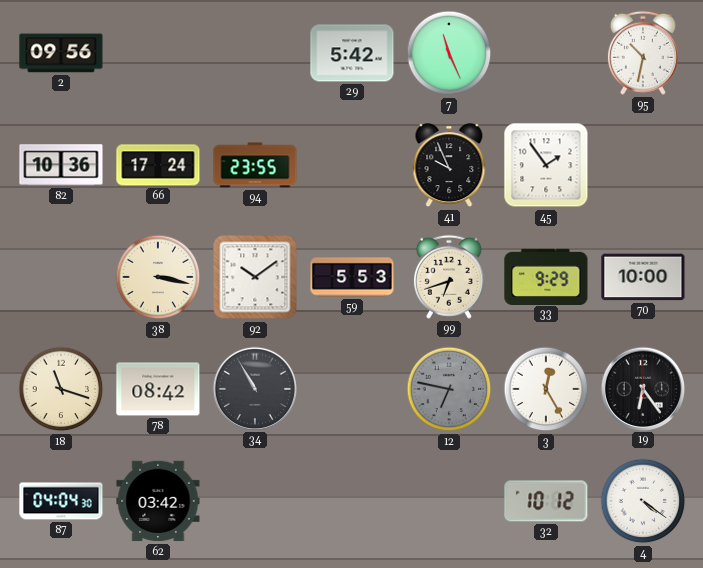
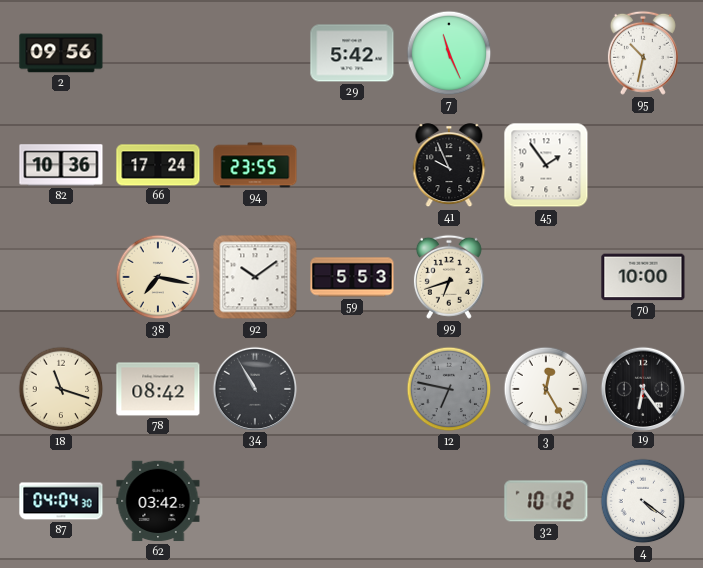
38: 3:17 -> 7:17 (158, 277)
33: 9:29 -> none (546, 276)
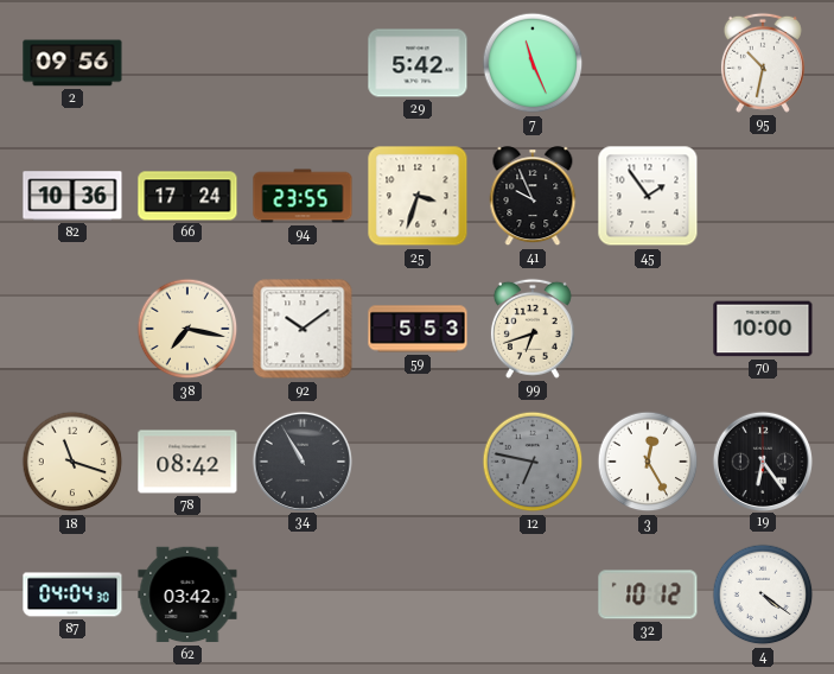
25: none -> 3:33 (418, 196)
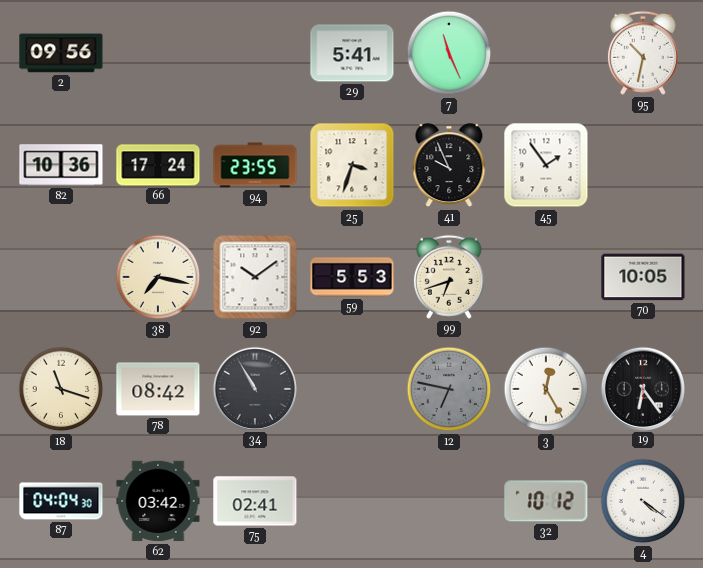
29: 5:42 -> 5:41 (352, 53)
70: 10:00 -> 10:05 (643, 277)
75: none -> 02:41 (255, 501)
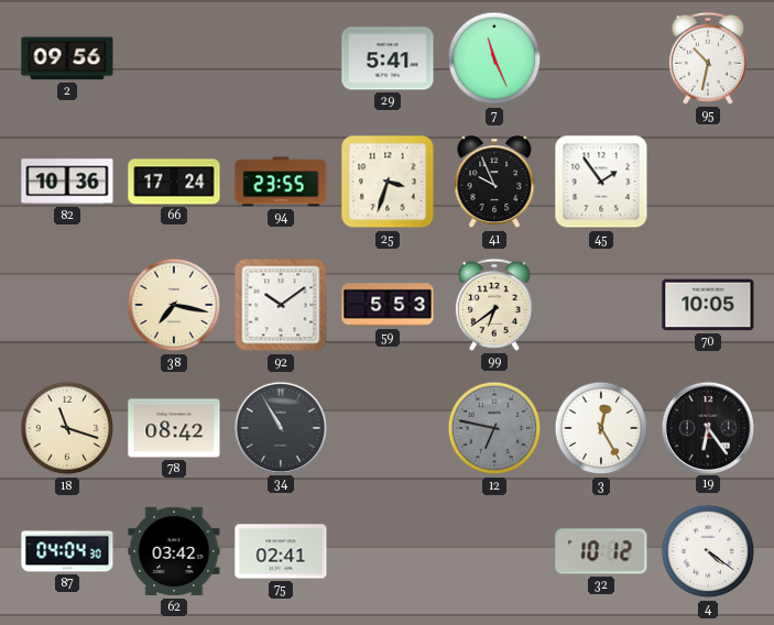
99: 6:42 -> 6:39 (494, 305)
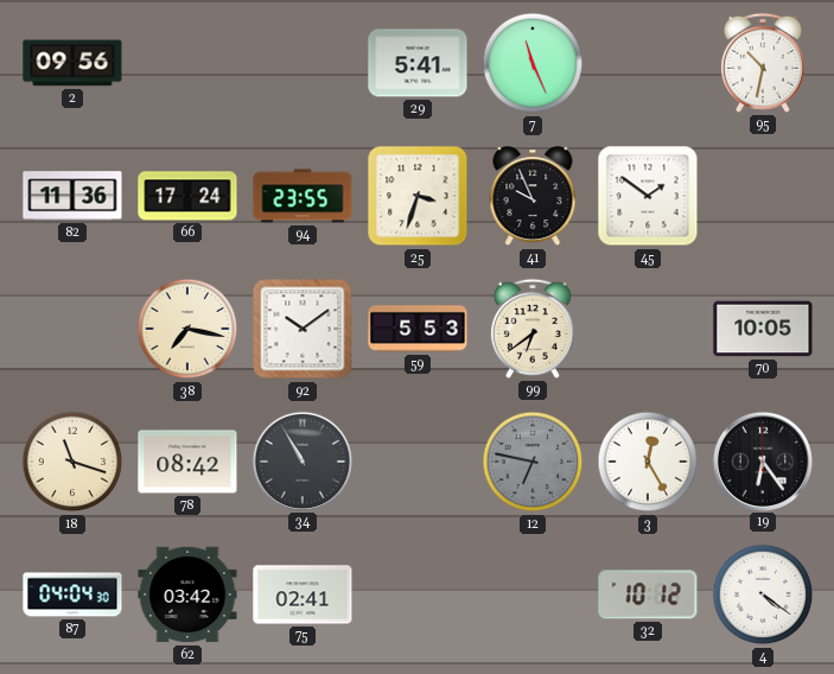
82: 10:36 -> 11:36 (72, 196)
45: 1:54 -> 1:51 (648, 196)
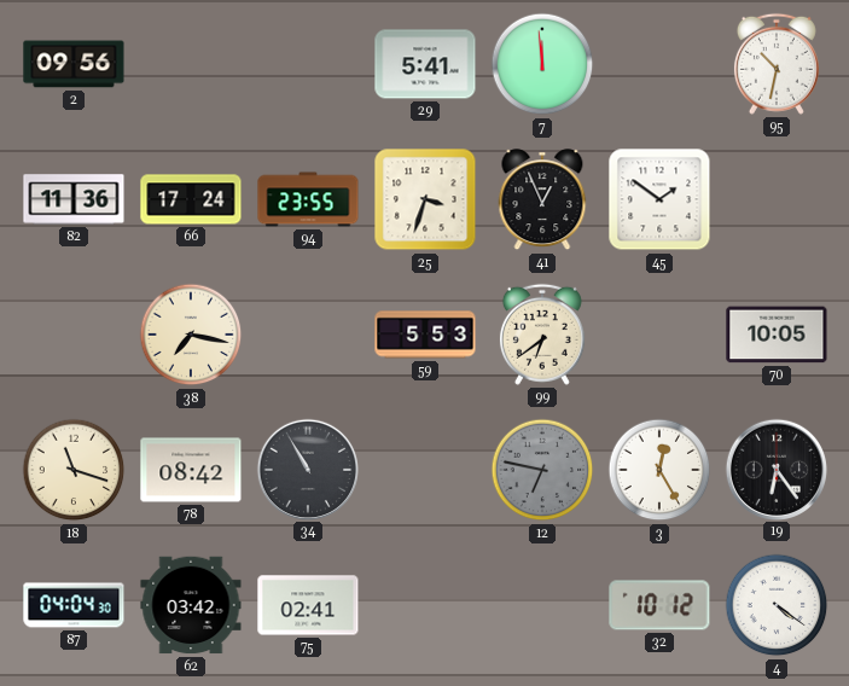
7: 11:26 -> 11:59 (542, 64)
41: 9:56 -> 12:56 (542, 200)
92: 10:09 -> none (303, 329)
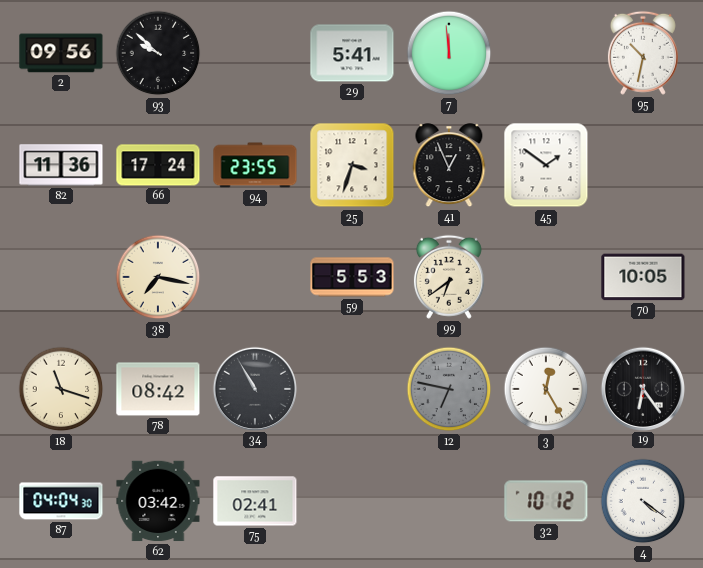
93: none -> 9:52 (158, 53)
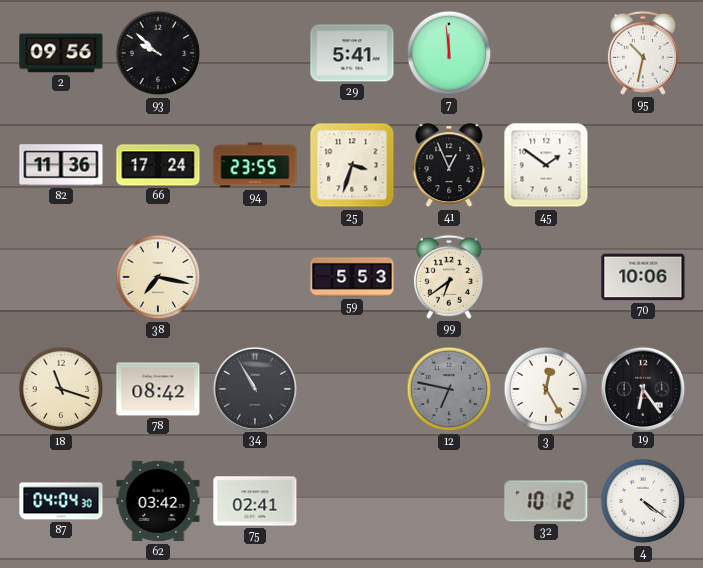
70: 10:05 -> 10:06 (643, 277)
